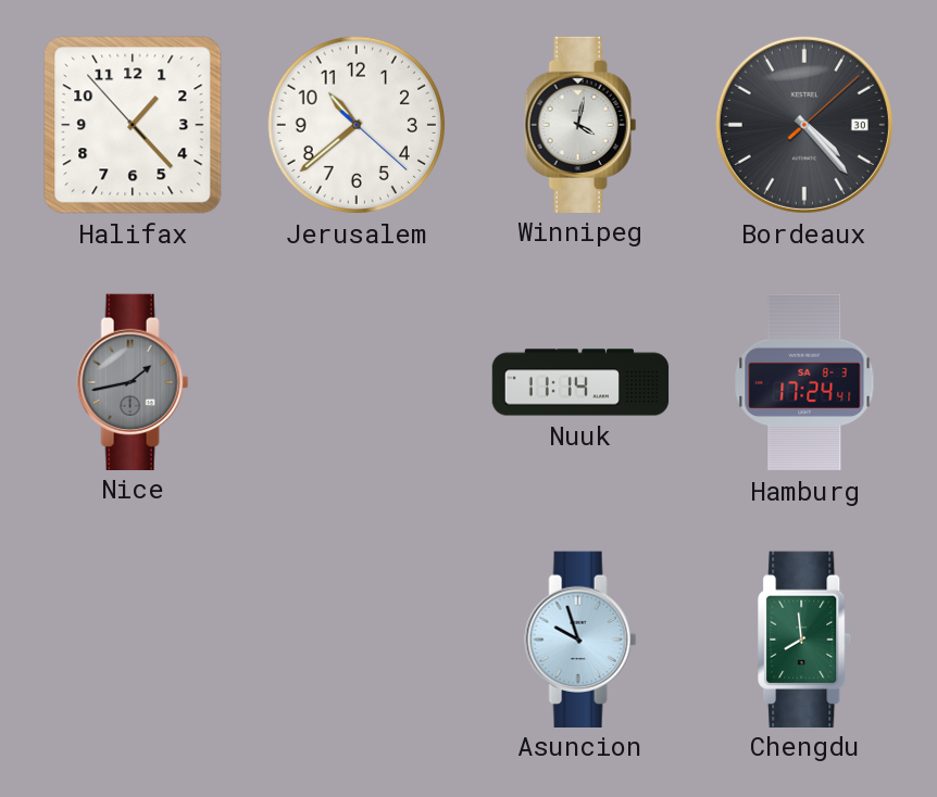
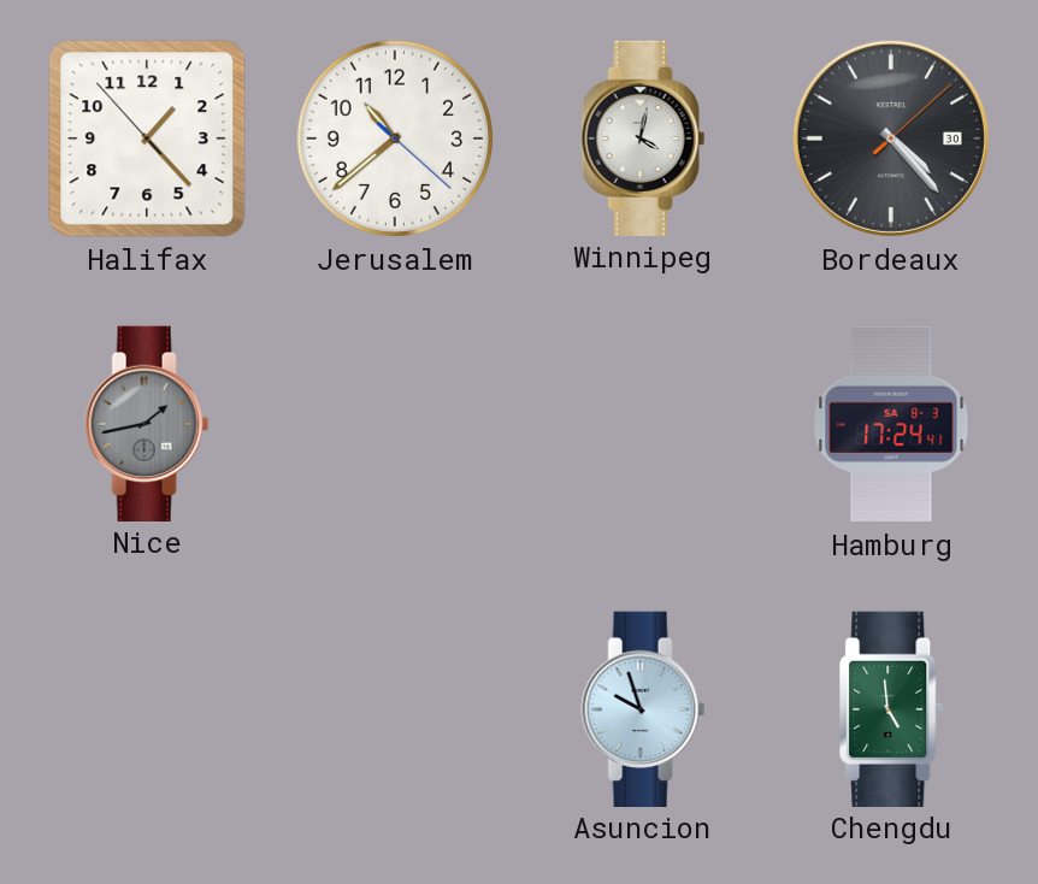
Nuuk: 11:14 -> none (580, 382)
Chengdu: 7:59 -> 4:59 (892, 708)
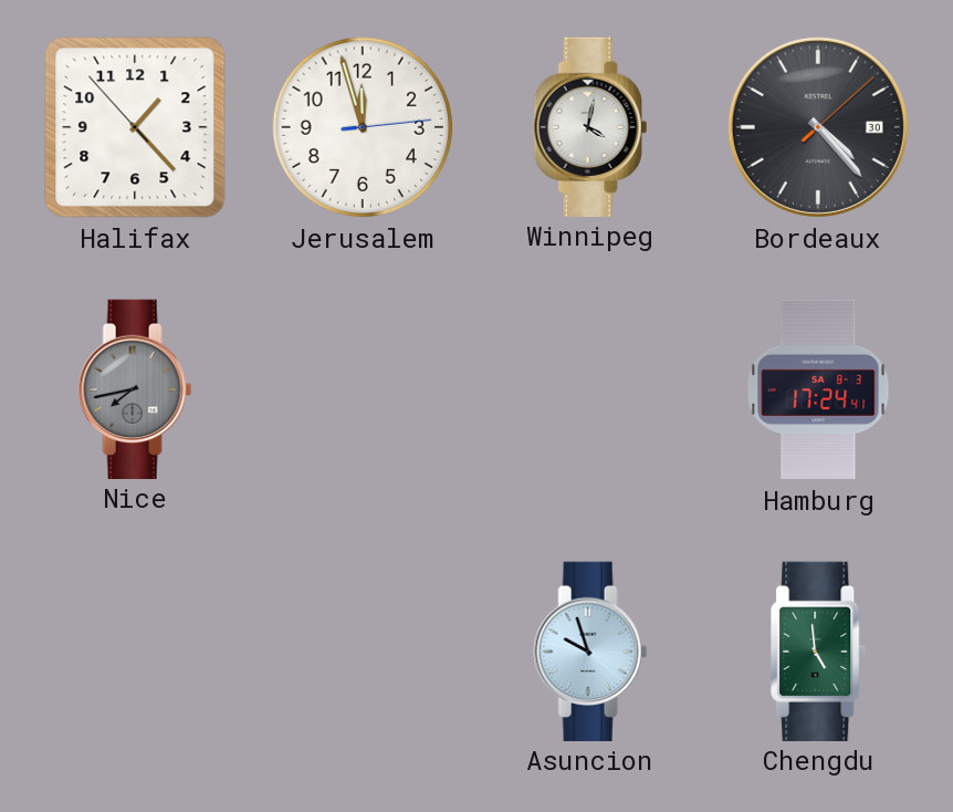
Jerusalem: 10:38 -> 11:57 (363, 127)
Nice: 1:43 -> 7:43 (135, 388)
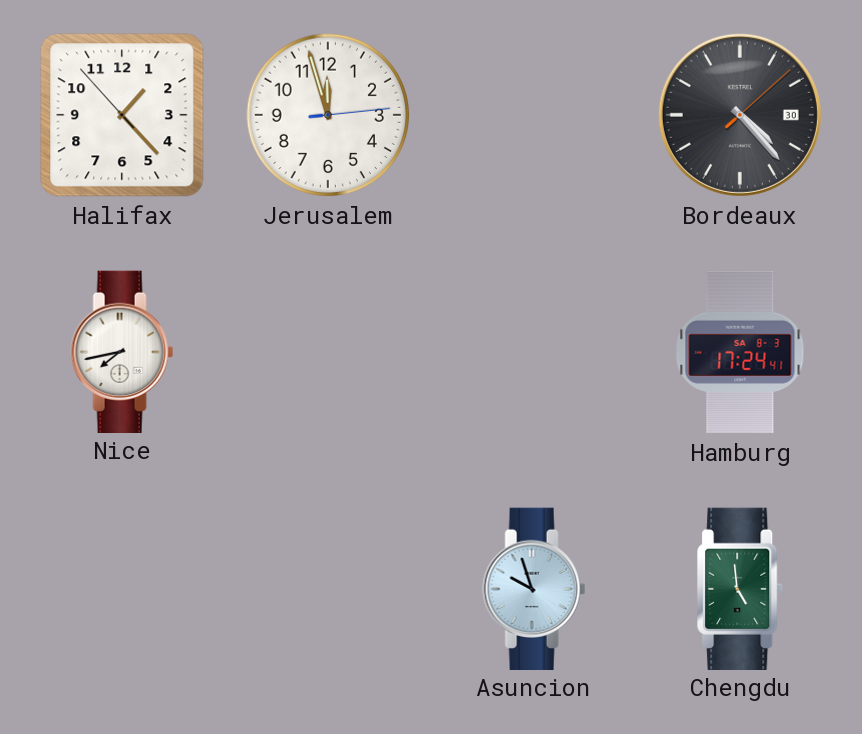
Winnipeg: 4:02 -> none (590, 126)
Nice dial: grey -> white (122, 351)
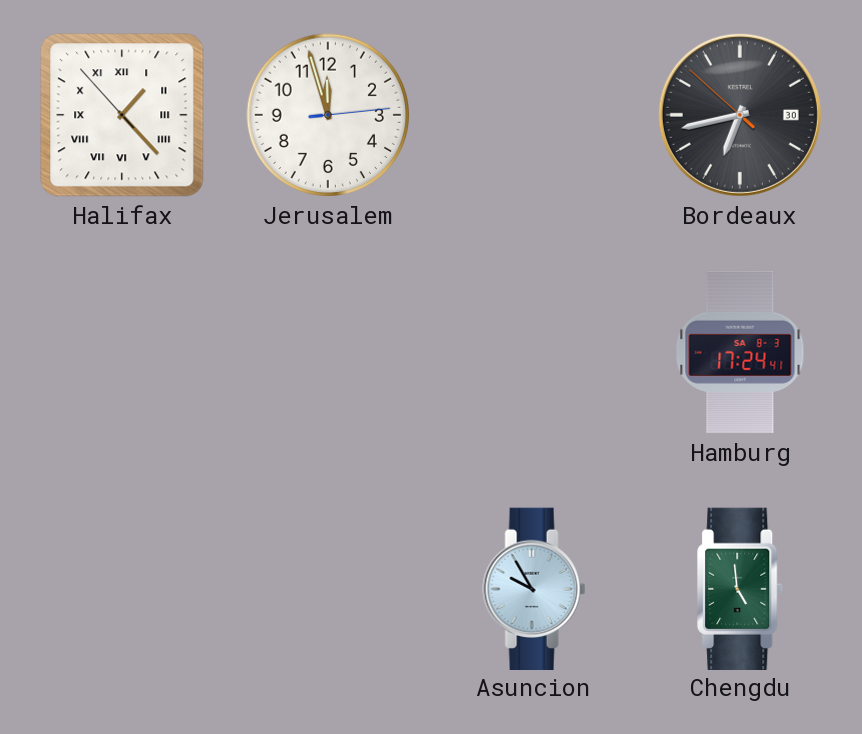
Halifax numerals: Arabic -> Roman (122, 115)
Bordeaux: 4:23 -> 6:42 (740, 115)
Nice: 7:43 -> none (122, 351)
Asuncion: 9:57 -> 9:55 (534, 588)
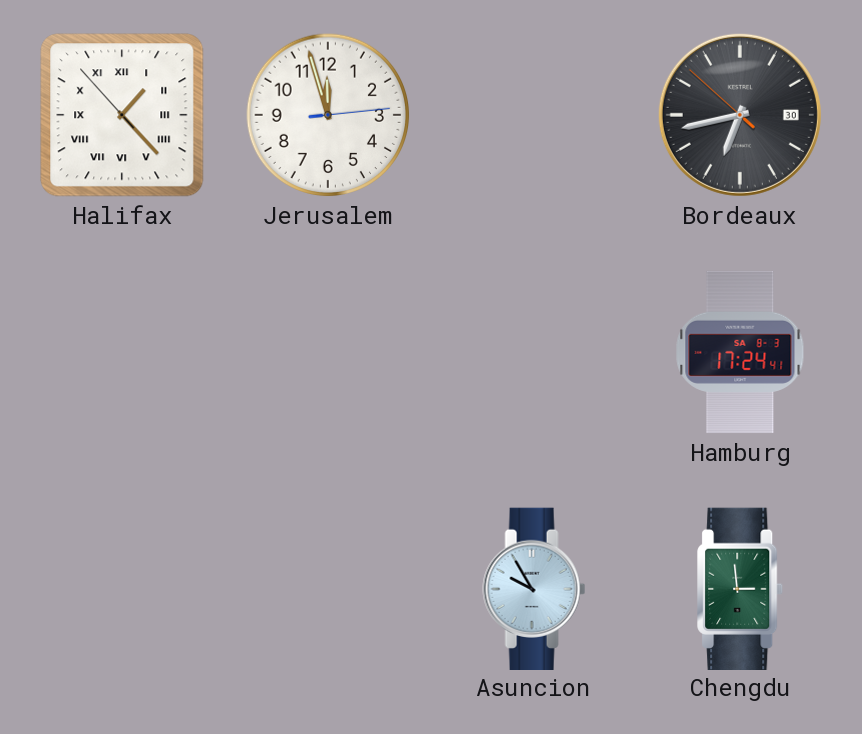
Chengdu: 4:59 -> 2:59 (741, 588)
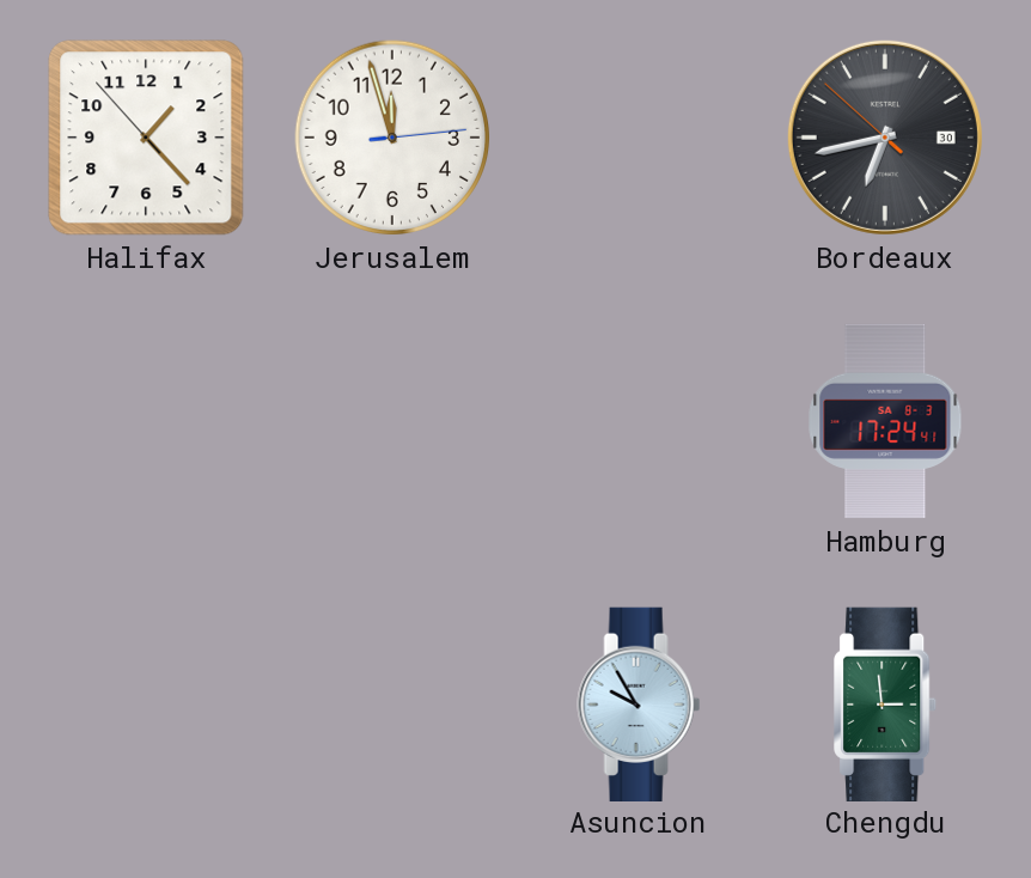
Halifax numerals: Roman -> Arabic (146, 138)
